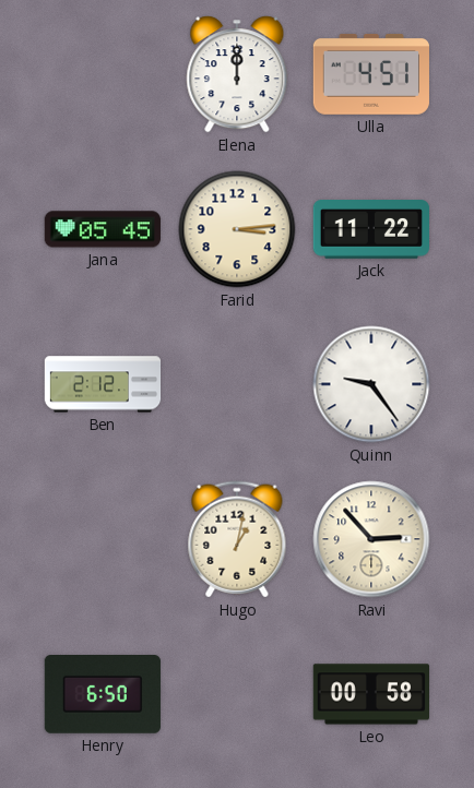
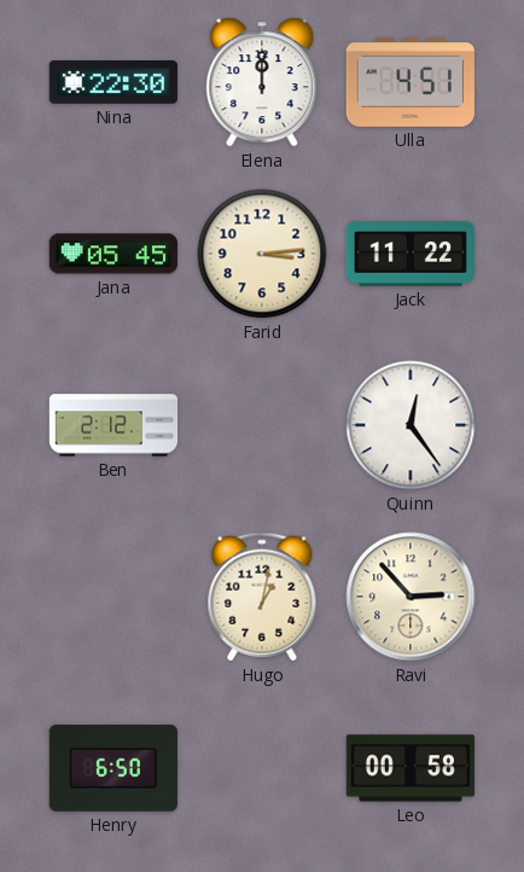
Nina: none -> 22:30 (112, 83)
Quinn: 9:24 -> 12:24 (411, 425)
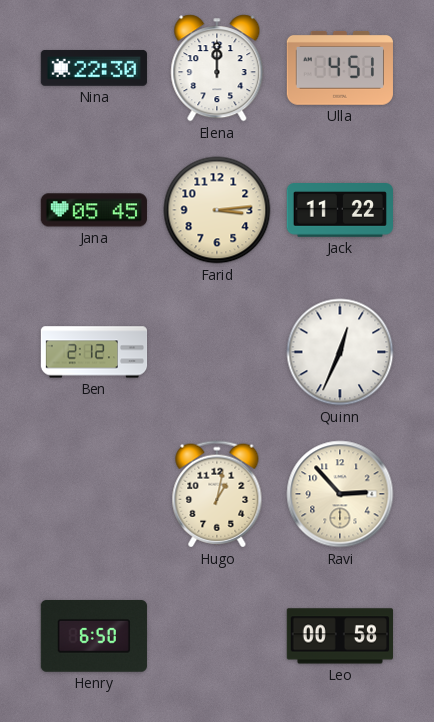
Quinn: 12:24 -> 12:34 (340, 352)
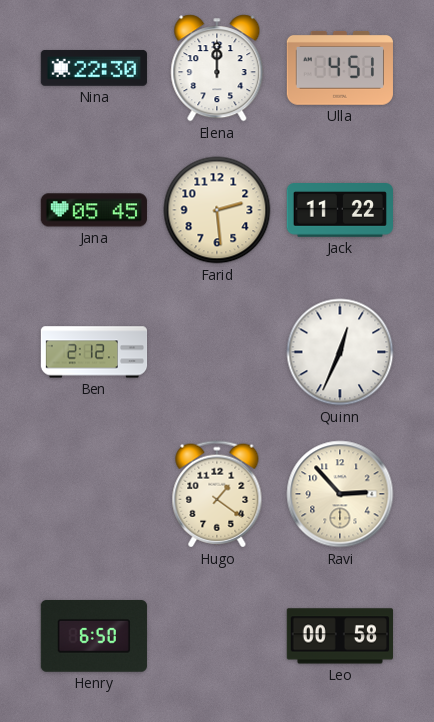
Farid: 3:14 -> 2:29 (217, 210)
Hugo: 1:02 -> 1:21 (217, 494)
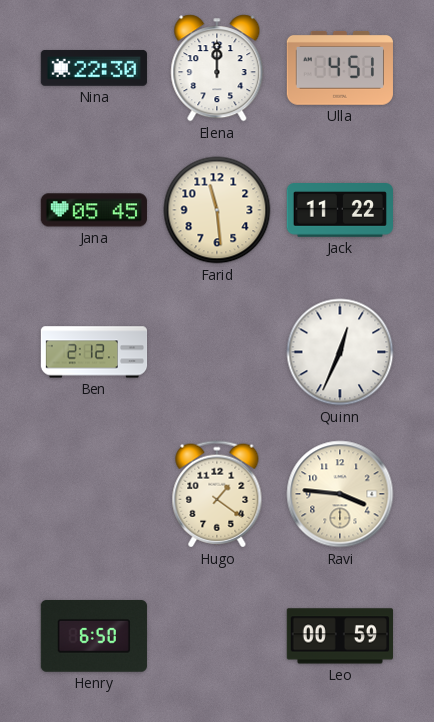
Farid: 2:29 -> 11:29 (217, 210)
Ravi: 2:53 -> 3:46 (340, 494)
Leo: 00:58 -> 00:59 (339, 636)
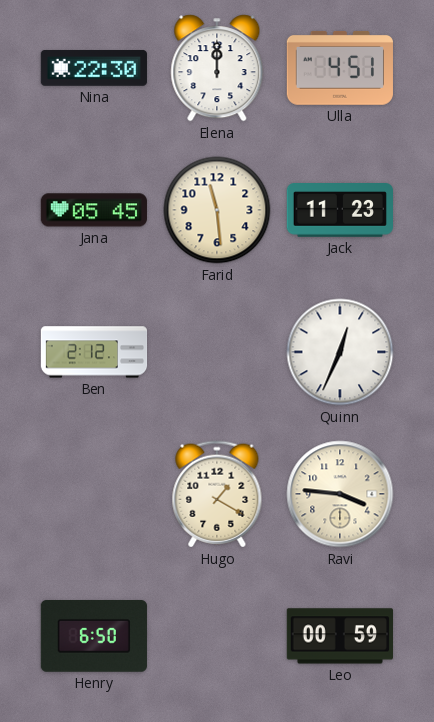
Jack: 11:22 -> 11:23 (339, 210)
Hugo: 1:21 -> 1:20 (217, 494)
